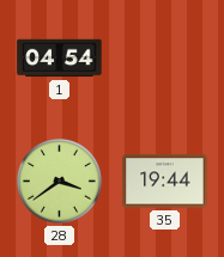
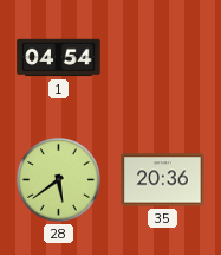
28: 3:39 -> 5:39 (58, 179)
35: 19:44 -> 20:36 (163, 180)
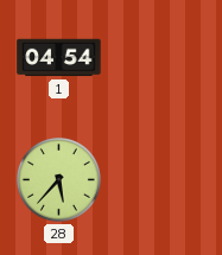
28: 5:39 -> 5:37 (58, 179)
35: 20:36 -> none (163, 180)
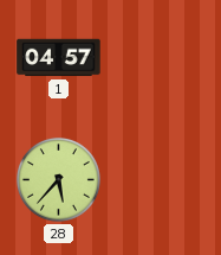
1: 04:54 -> 04:57 (59, 58)
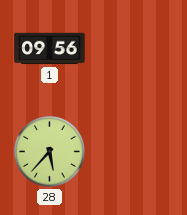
1: 04:57 -> 09:56 (50, 49)
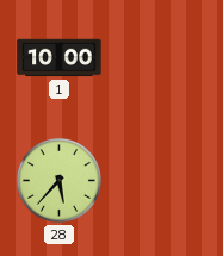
1: 09:56 -> 10:00 (60, 58)
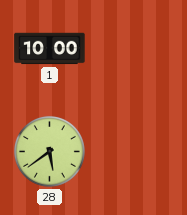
28: 5:37 -> 5:39 (49, 151)
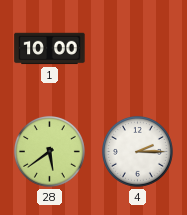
4: none -> 2:15 (137, 151)
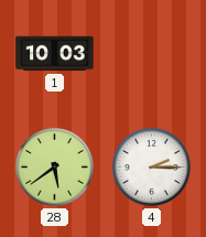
1: 10:00 -> 10:03 (55, 54)
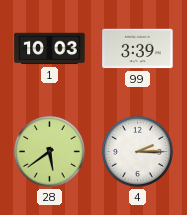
99: none -> 3:39 (138, 49)
